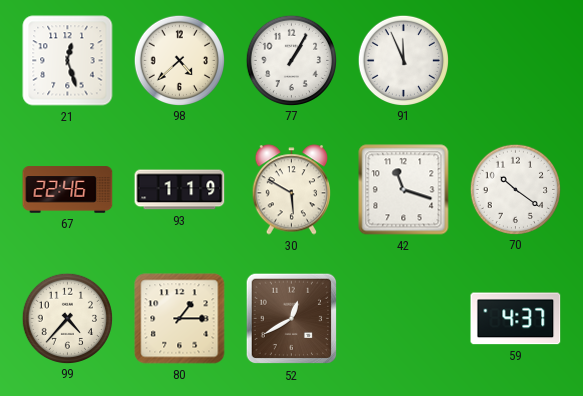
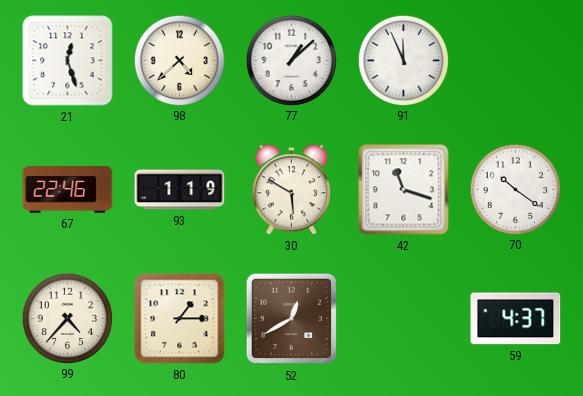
77: 1:05 -> 1:08 (291, 60)
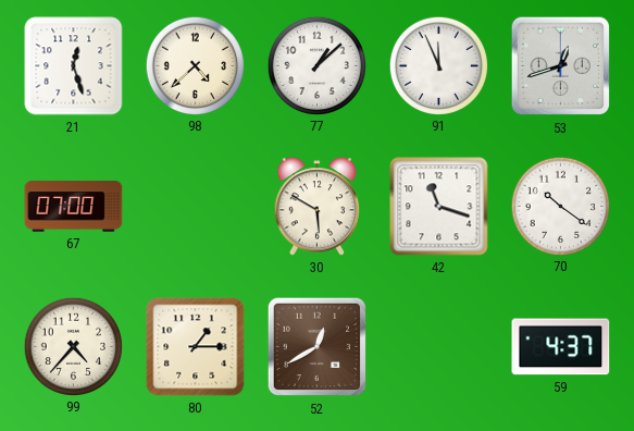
53: none -> 12:42 (561, 66)
67: 22:46 -> 07:00 (74, 207)
93: 1:19 -> none (180, 190)
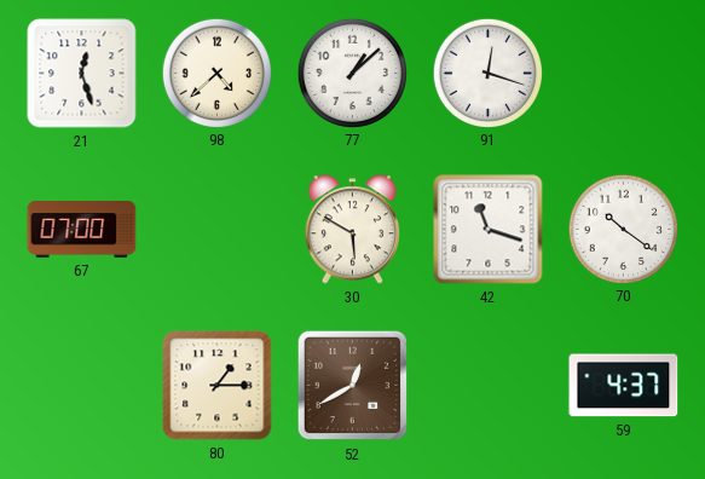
91: 11:56 -> 12:18 (487, 73)
53: 12:42 -> none (561, 66)
99: 4:37 -> none (73, 346)
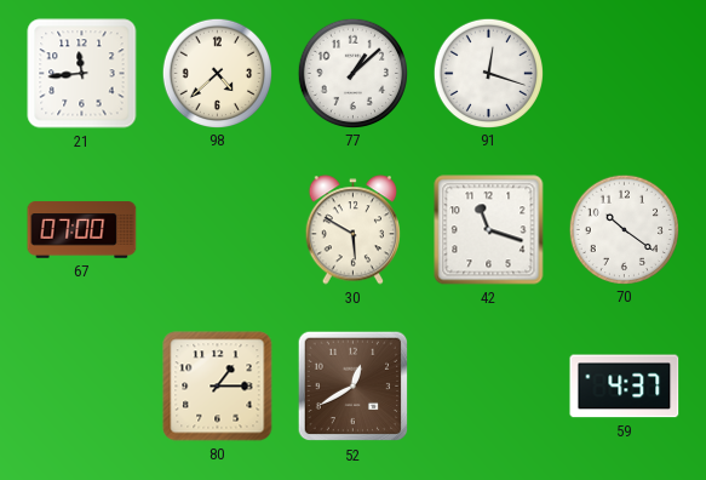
21: 12:27 -> 11:44 (82, 74)
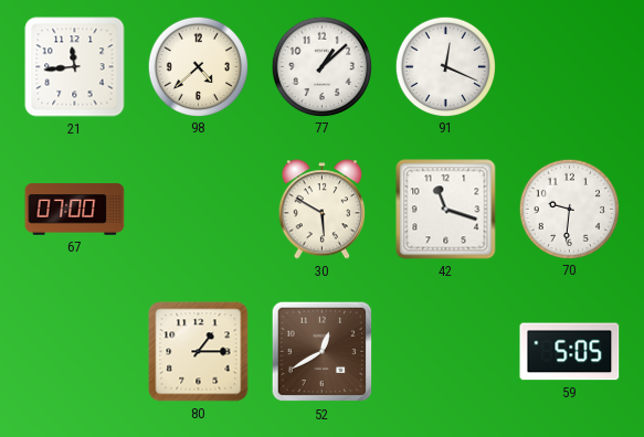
91: 12:18 -> 12:19 (445, 66)
70: 10:21 -> 9:31 (569, 209)
59: 4:37 -> 5:05 (570, 352)
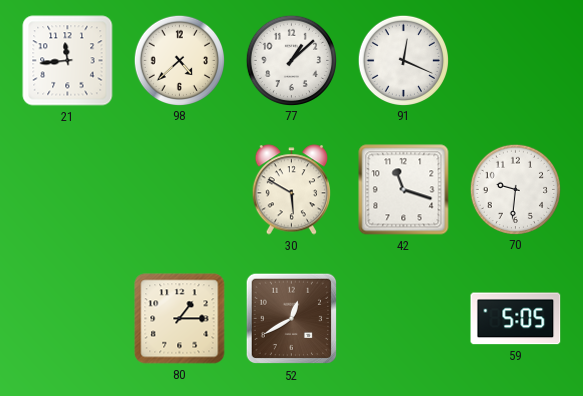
67: 07:00 -> none (75, 210)
